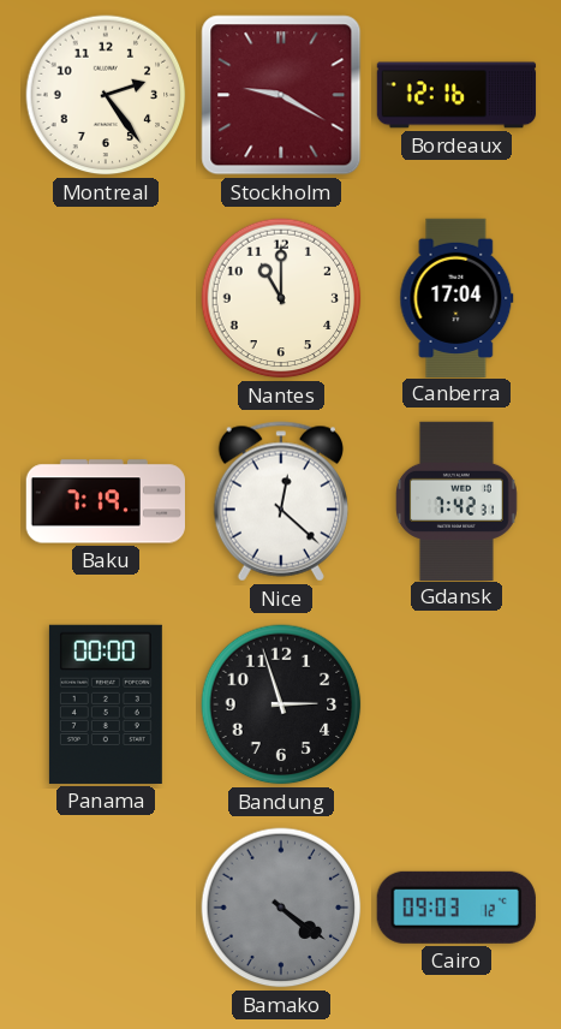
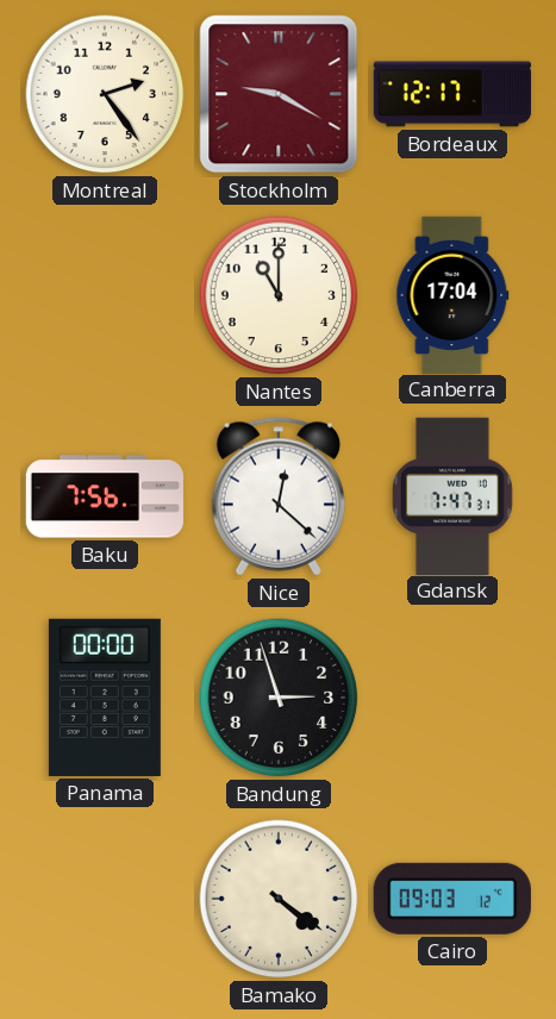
Bordeaux: 12:16 -> 12:17 (452, 94)
Baku: 7:19 -> 7:56 (104, 496)
Gdansk: 7:42 -> 7:47 (452, 495)
Bamako dial: grey -> cream (279, 899)
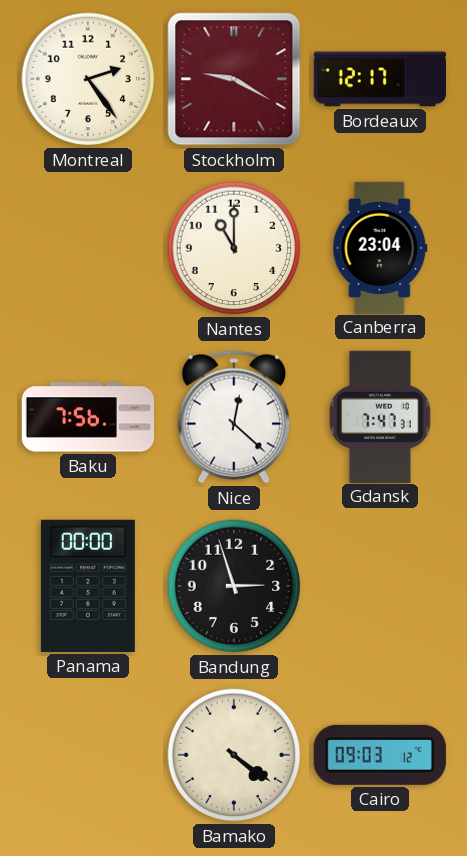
Canberra: 17:04 -> 23:04 (380, 247)
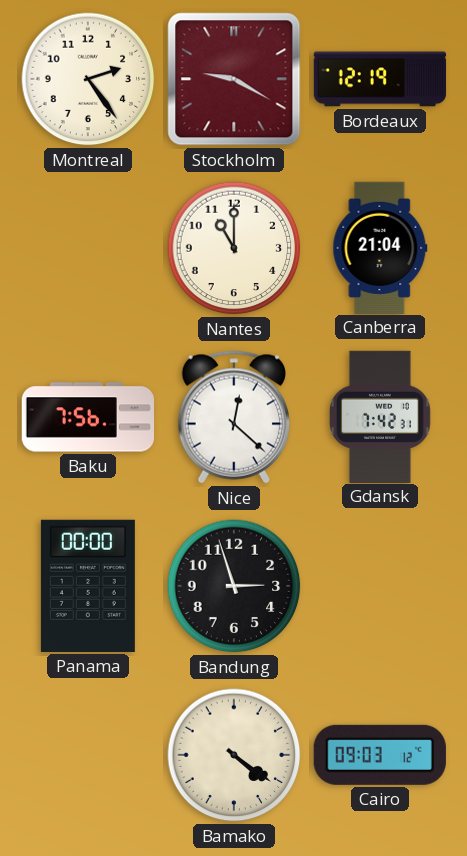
Bordeaux: 12:17 -> 12:19 (380, 79)
Canberra: 23:04 -> 21:04 (380, 247)
Gdansk: 7:47 -> 7:42 (380, 416)
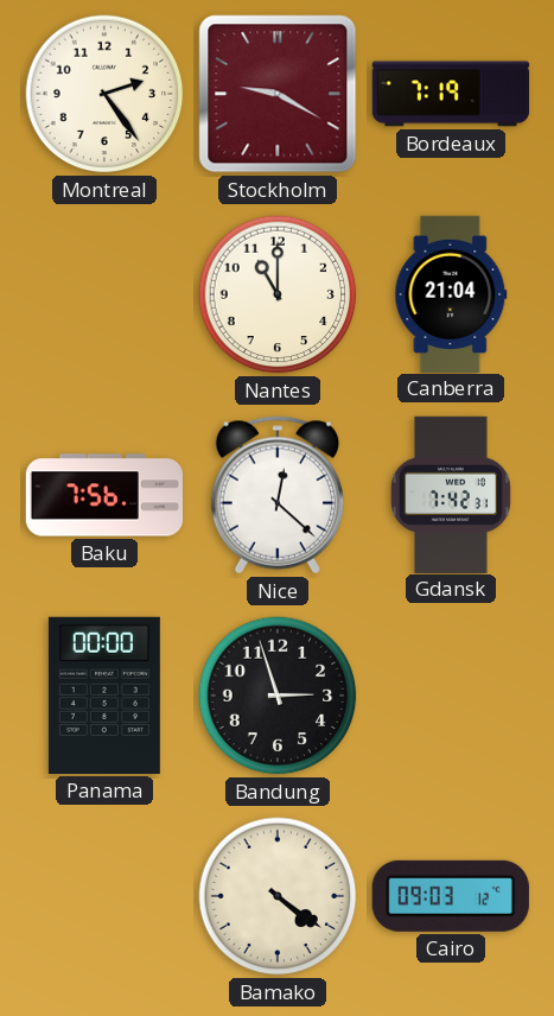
Bordeaux: 12:19 -> 7:19 (451, 94)
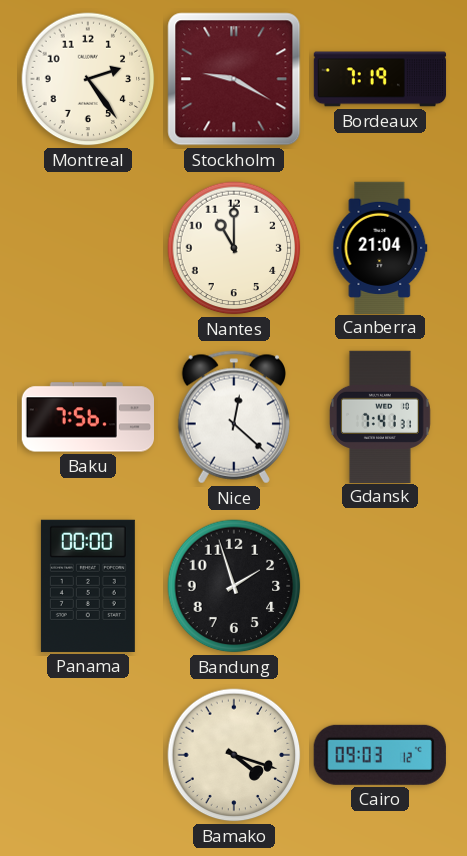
Gdansk: 7:42 -> 7:41 (380, 416)
Bandung: 2:57 -> 1:57 (234, 586)
Bamako: 4:21 -> 4:18 (234, 755)
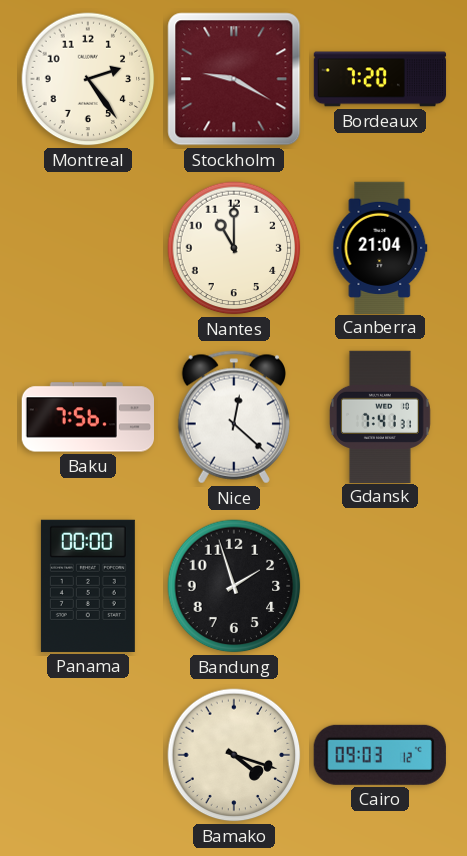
Bordeaux: 7:19 -> 7:20 (380, 79)
